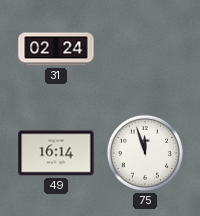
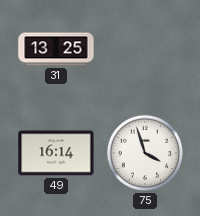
31: 02:24 -> 13:25 (56, 49)
75: 11:57 -> 3:57 (145, 153)
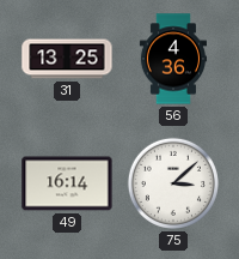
56: none -> 4:36 (173, 59)
75: 3:57 -> 3:08 (173, 183)
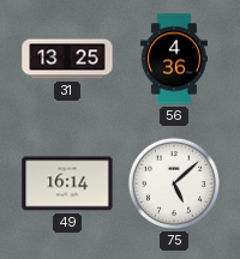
75: 3:08 -> 5:08 (174, 183)
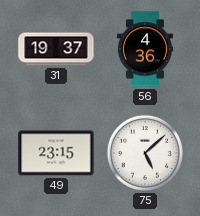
31: 13:25 -> 19:37 (56, 49)
49: 16:14 -> 23:15 (56, 153)
